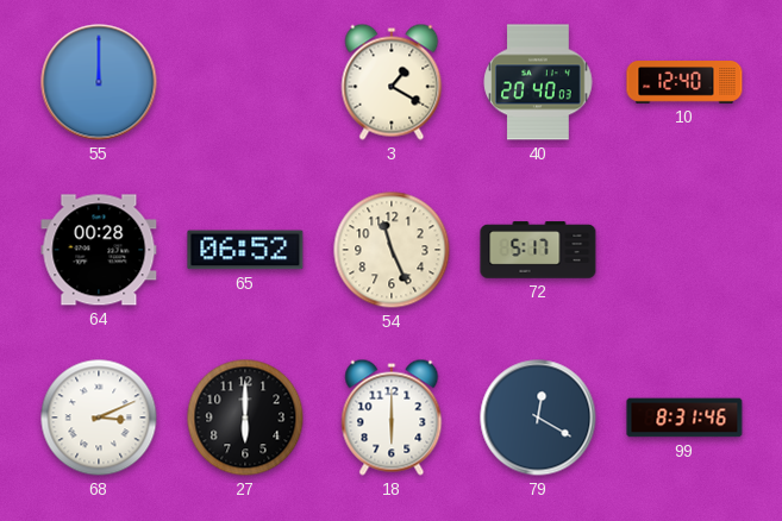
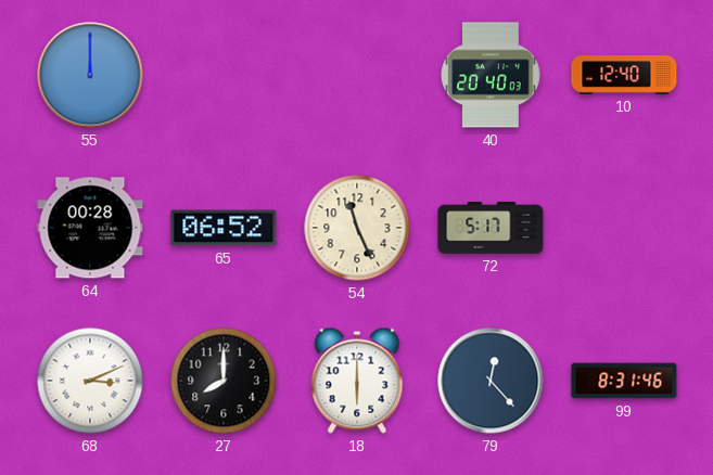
3: 1:20 -> none (392, 82)
27: 6:00 -> 8:00 (224, 381)
79: 12:20 -> 12:23 (491, 381)
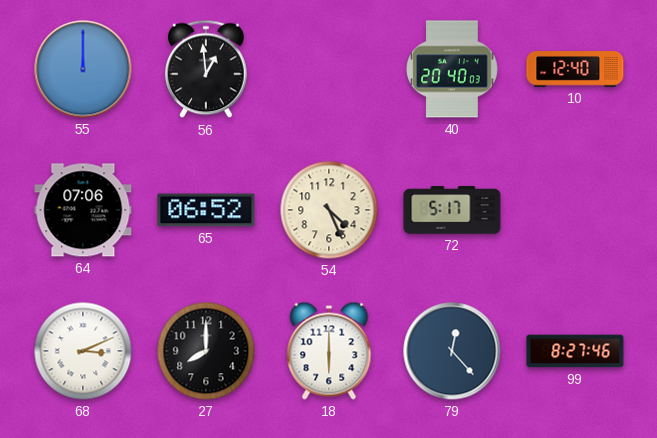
56: none -> 12:59 (206, 69)
64: 00:28 -> 07:06 (83, 210)
54: 11:26 -> 4:26 (329, 210)
99: 8:31 -> 8:27 (575, 351)
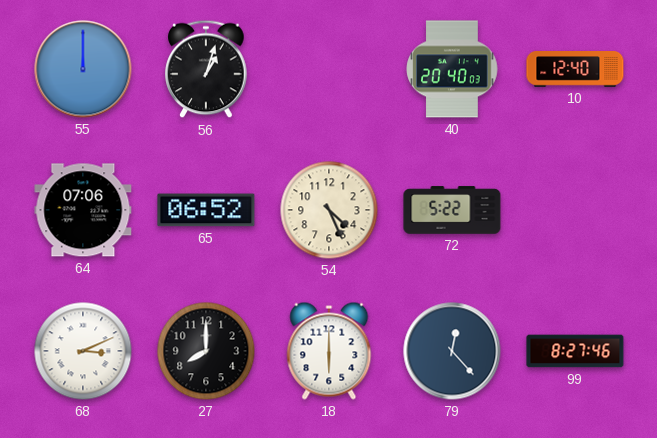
56: 12:59 -> 1:03 (206, 69)
72: 5:17 -> 5:22 (452, 210)
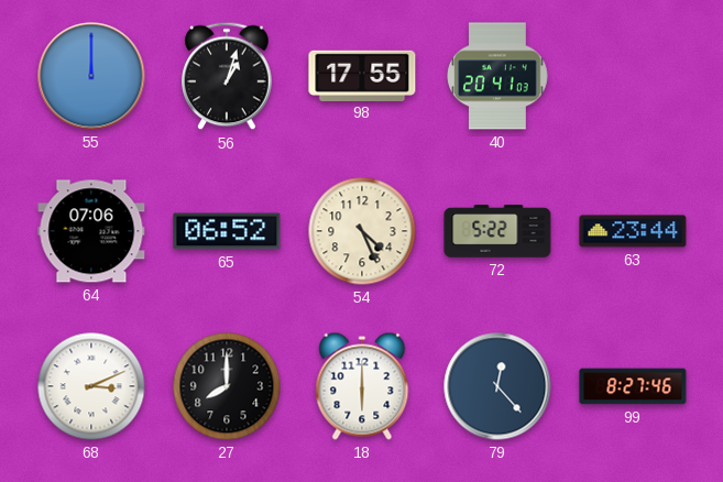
98: none -> 17:55 (362, 75)
40: 20:40 -> 20:41 (497, 76)
10: 12:40 -> none (575, 70)
63: none -> 23:44 (633, 231)
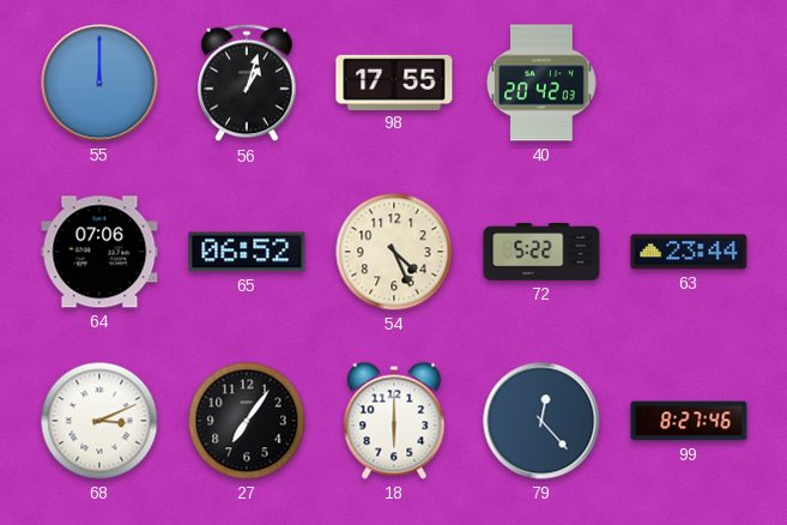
40: 20:41 -> 20:42 (541, 83)
27: 8:00 -> 7:06 (247, 421)
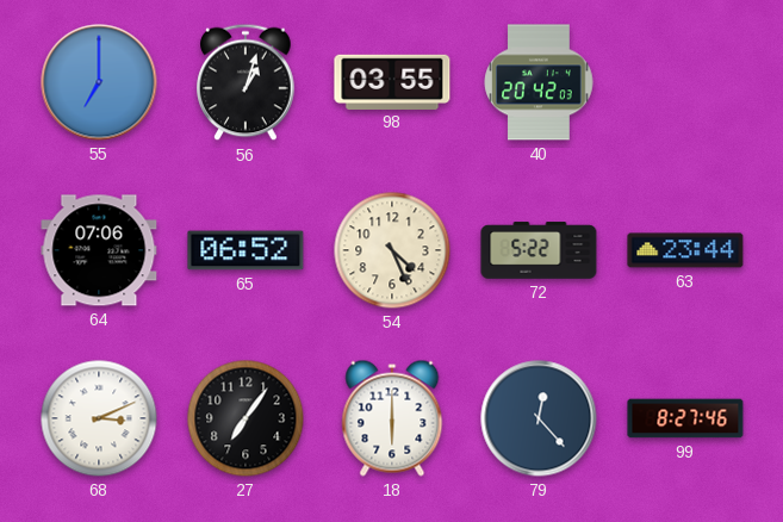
55: 12:00 -> 7:00 (99, 82)
98: 17:55 -> 03:55 (392, 81)
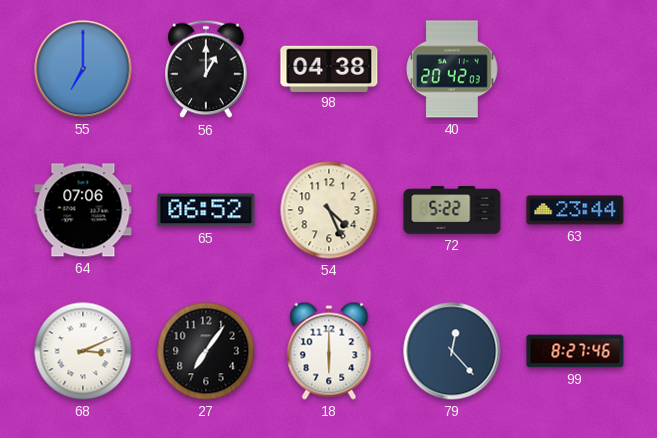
56: 1:03 -> 1:00 (206, 69)
98: 03:55 -> 04:38 (329, 68)
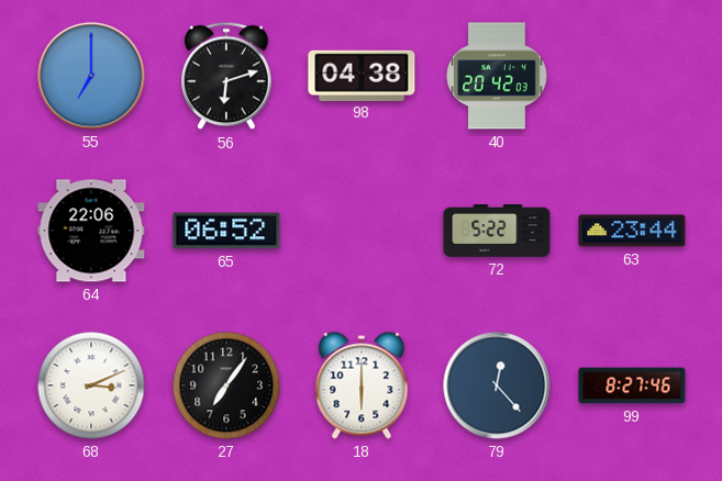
56: 1:00 -> 6:12 (226, 76)
64: 07:06 -> 22:06 (91, 231)
54: 4:26 -> none (329, 210)
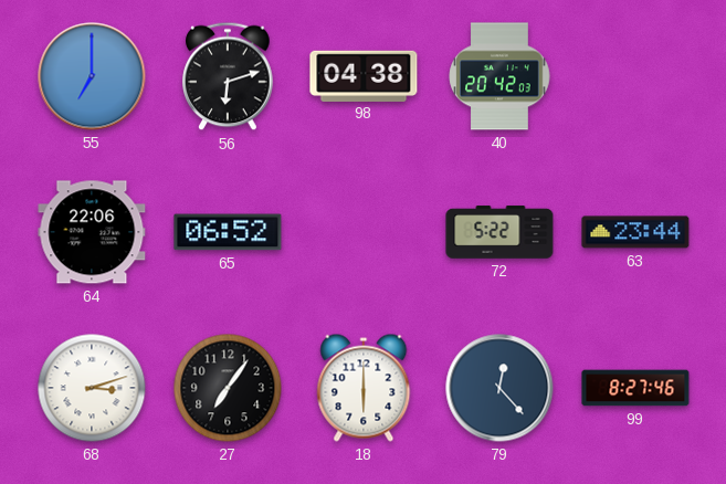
68: 3:11 -> 3:12 (92, 388)
